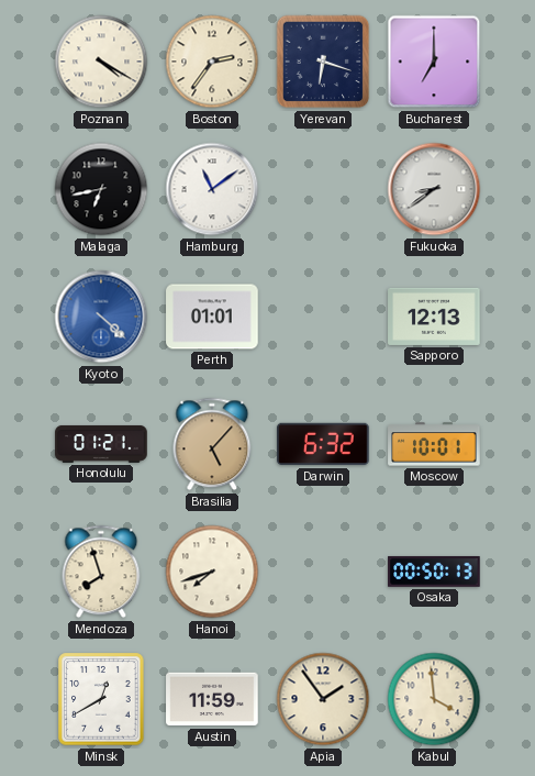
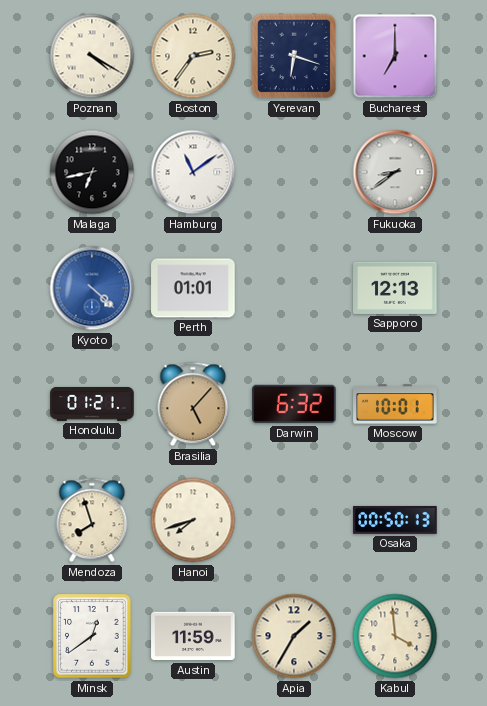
Minsk: 12:40 -> 12:39 (92, 636)
Apia: 1:54 -> 1:35 (294, 636)
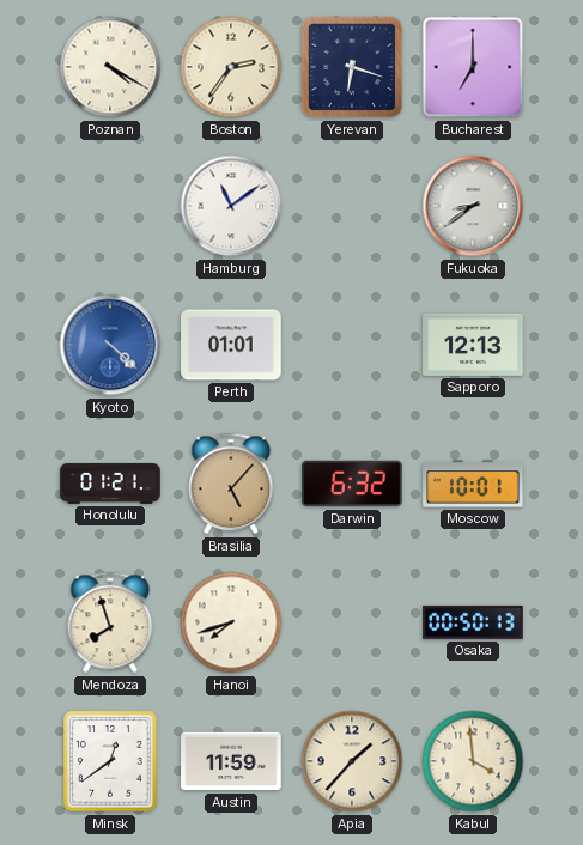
Malaga: 6:43 -> none (92, 172)
Apia: 1:35 -> 1:37 (352, 761)
